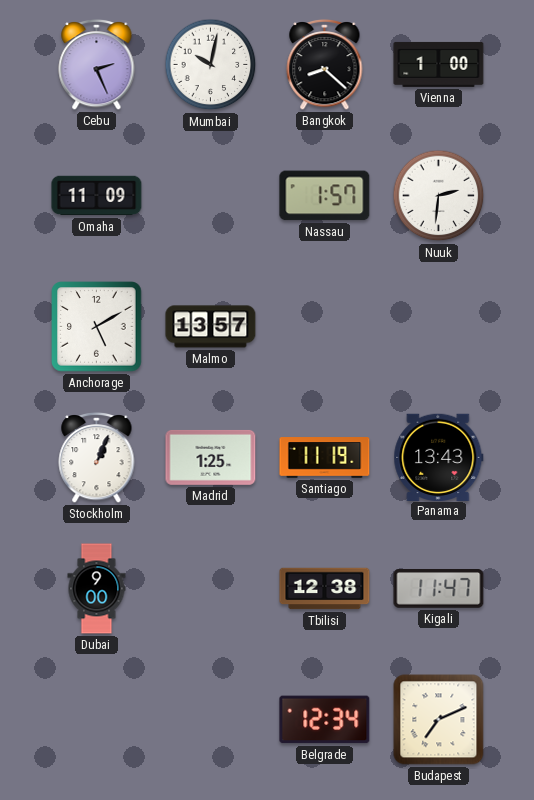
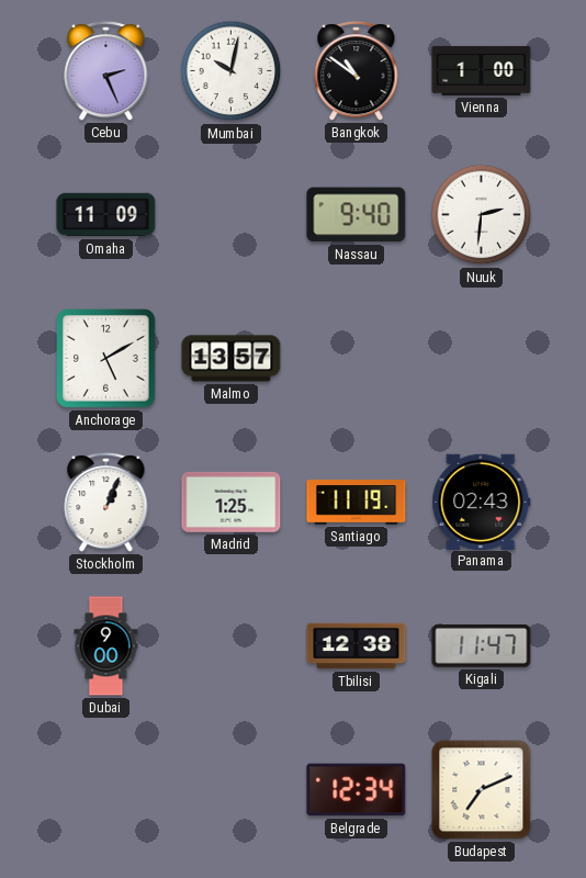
Bangkok: 8:22 -> 10:51 (357, 70)
Nassau: 1:57 -> 9:40 (357, 215)
Panama: 13:43 -> 02:43 (482, 502)
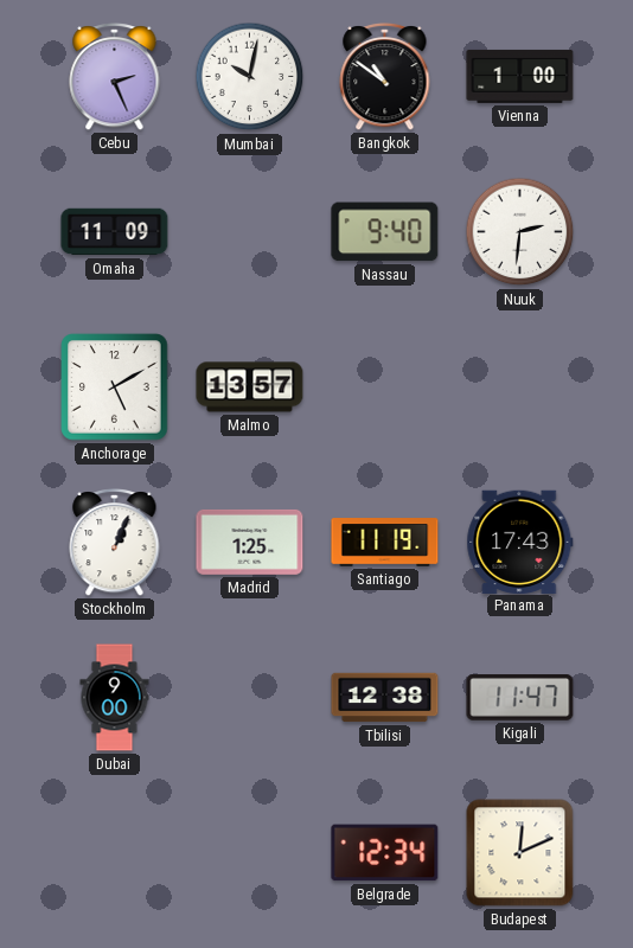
Panama: 02:43 -> 17:43 (520, 542)
Budapest: 7:11 -> 12:11 (520, 853)
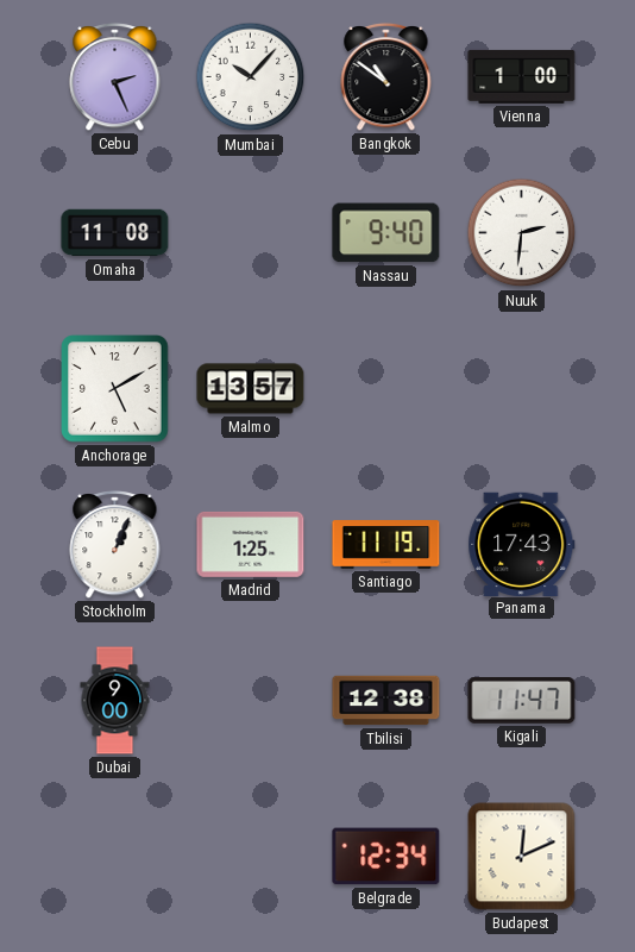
Mumbai: 10:02 -> 10:07 (251, 77)
Omaha: 11:09 -> 11:08 (115, 233)
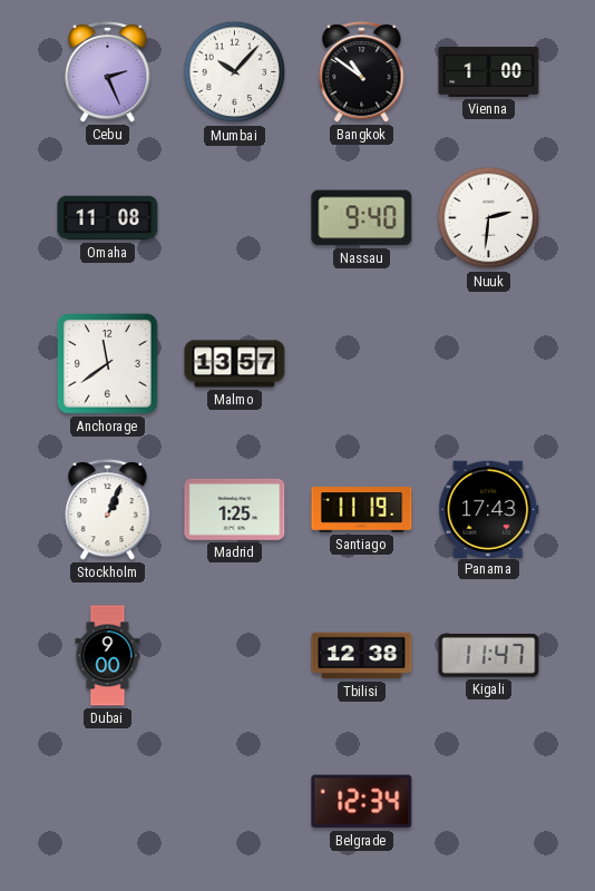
Anchorage: 5:10 -> 11:39 (108, 364)
Budapest: 12:11 -> none (522, 857)
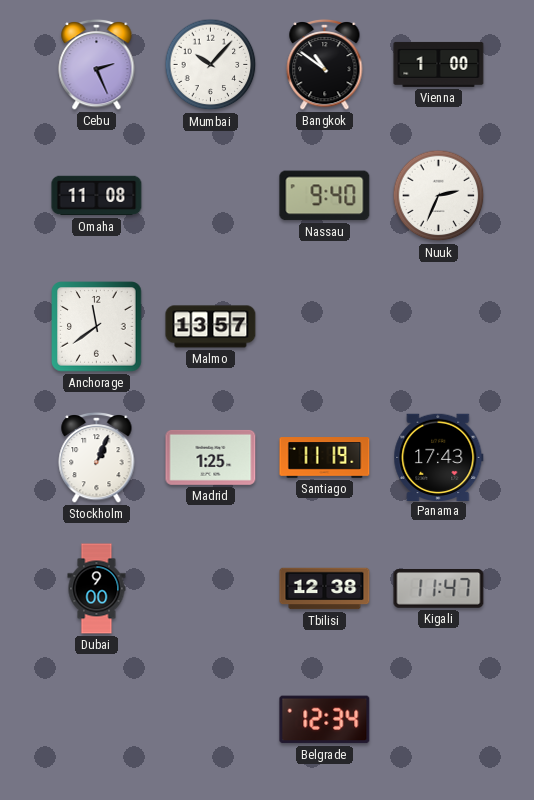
Nuuk: 2:31 -> 2:34 (439, 196)
